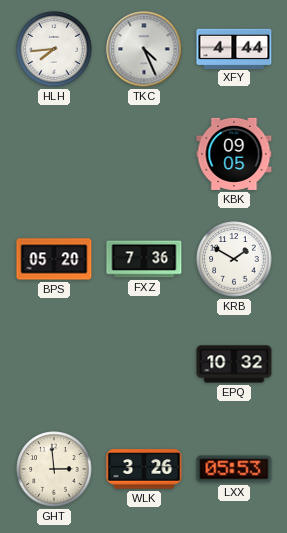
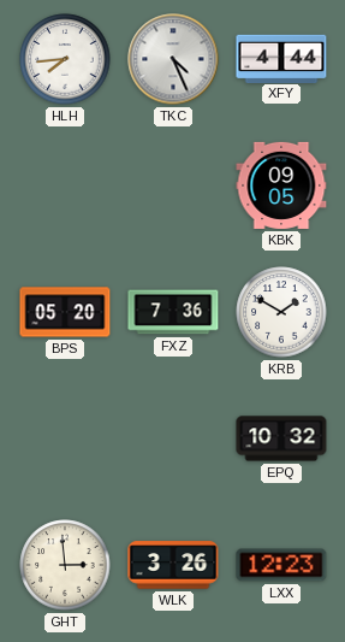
LXX: 05:53 -> 12:23 (281, 565)
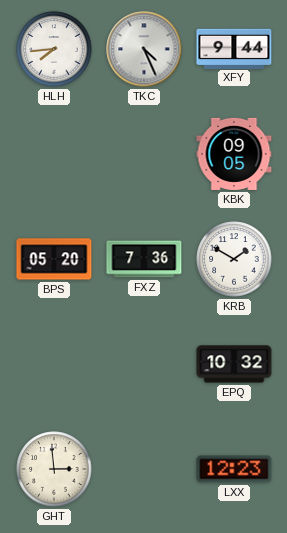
XFY: 4:44 -> 9:44 (234, 48)
WLK: 3:26 -> none (173, 565)
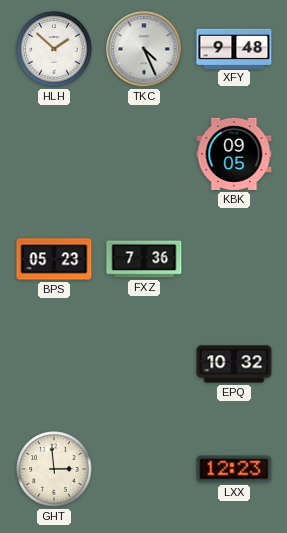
HLH: 7:44 -> 1:52 (54, 49)
XFY: 9:44 -> 9:48 (234, 48)
BPS: 05:20 -> 05:23 (54, 259)
KRB: 1:50 -> none (234, 259)
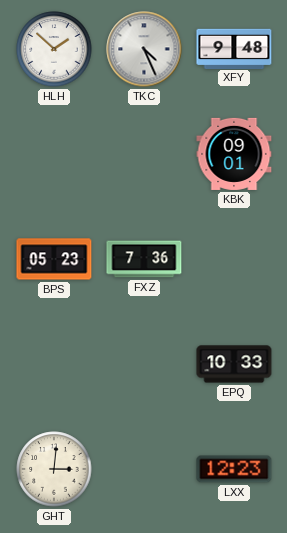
KBK: 09:05 -> 09:01 (234, 154)
EPQ: 10:32 -> 10:33 (234, 364)
GHT: 2:59 -> 3:01 (54, 469)
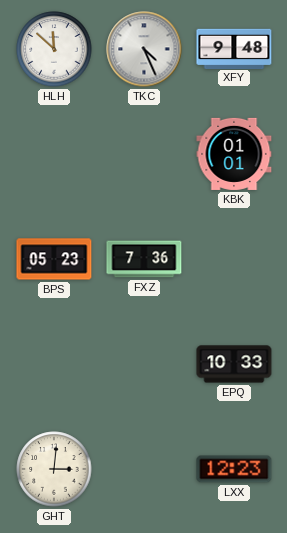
HLH: 1:52 -> 11:52 (54, 49)
KBK: 09:01 -> 01:01 (234, 154)
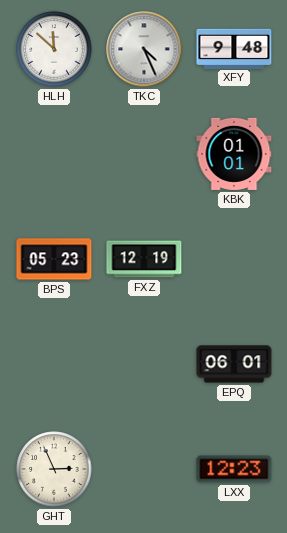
FXZ: 7:36 -> 12:19 (144, 259)
EPQ: 10:33 -> 06:01 (234, 364)
GHT: 3:01 -> 2:56 (54, 469)
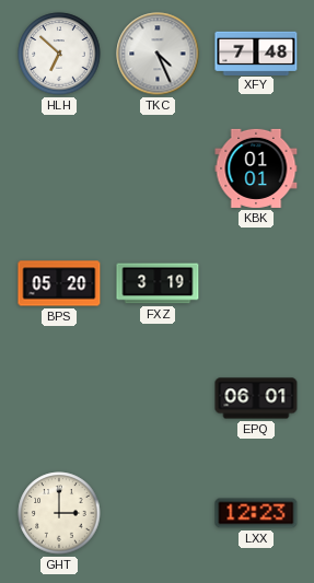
HLH: 11:52 -> 6:52 (59, 54)
XFY: 9:48 -> 7:48 (256, 53)
BPS: 05:23 -> 05:20 (59, 283)
FXZ: 12:19 -> 3:19 (158, 283)
GHT: 2:56 -> 3:00 (59, 513)
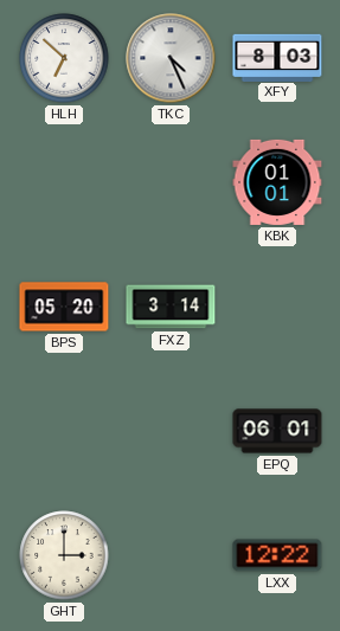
XFY: 7:48 -> 8:03 (277, 57)
FXZ: 3:19 -> 3:14 (171, 307)
LXX: 12:23 -> 12:22 (277, 555)
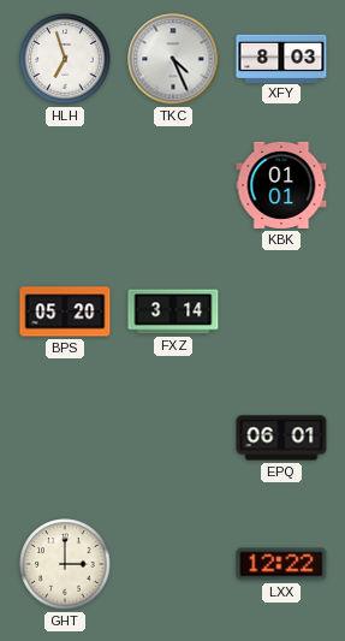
HLH: 6:52 -> 6:57 (65, 59)
